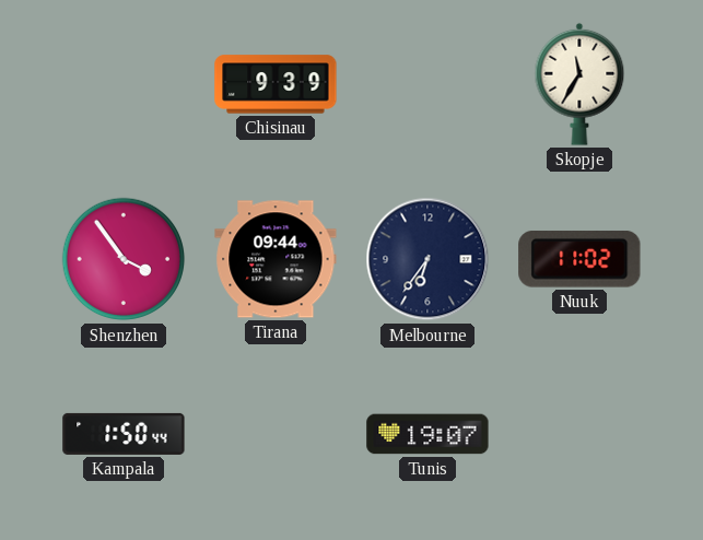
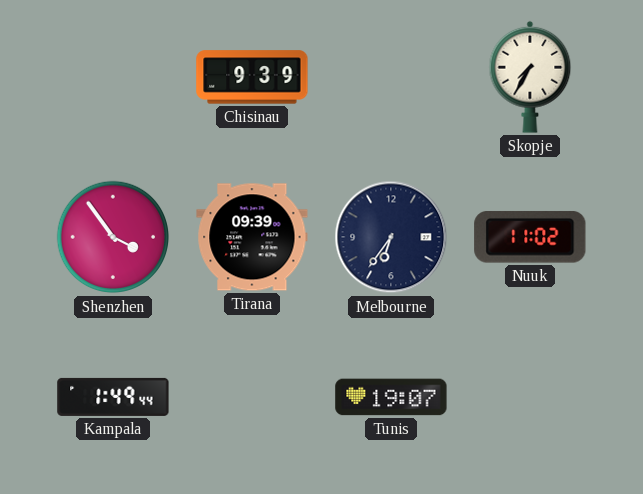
Skopje: 11:35 -> 7:35 (530, 77)
Tirana: 09:44 -> 09:39 (252, 237)
Kampala: 1:50 -> 1:49 (113, 397)
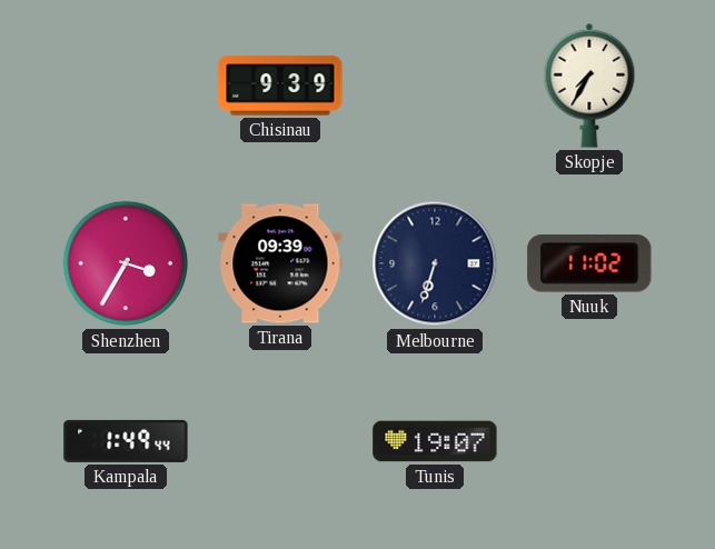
Shenzhen: 3:54 -> 3:35 (126, 263)
Melbourne: 6:36 -> 6:33 (435, 263)
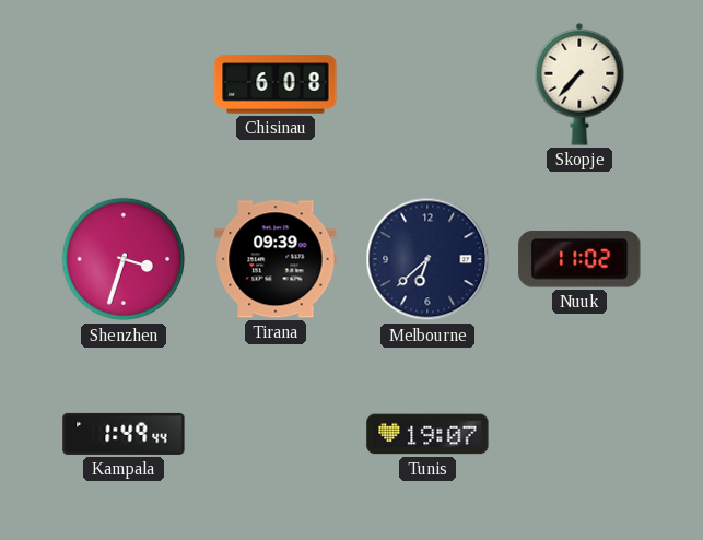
Chisinau: 9:39 -> 6:08 (276, 84)
Skopje: 7:35 -> 7:37 (579, 84)
Shenzhen: 3:35 -> 3:33 (124, 259)
Melbourne: 6:33 -> 6:38 (427, 259)
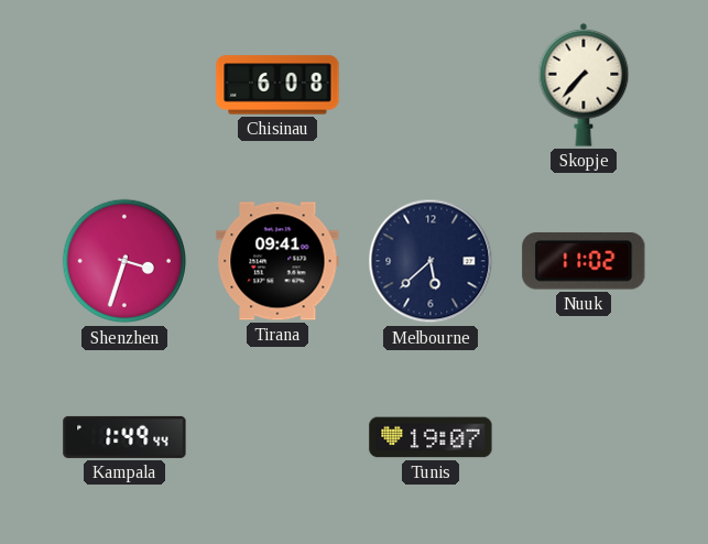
Tirana: 09:39 -> 09:41 (277, 261)
Melbourne: 6:38 -> 5:38 (431, 261)
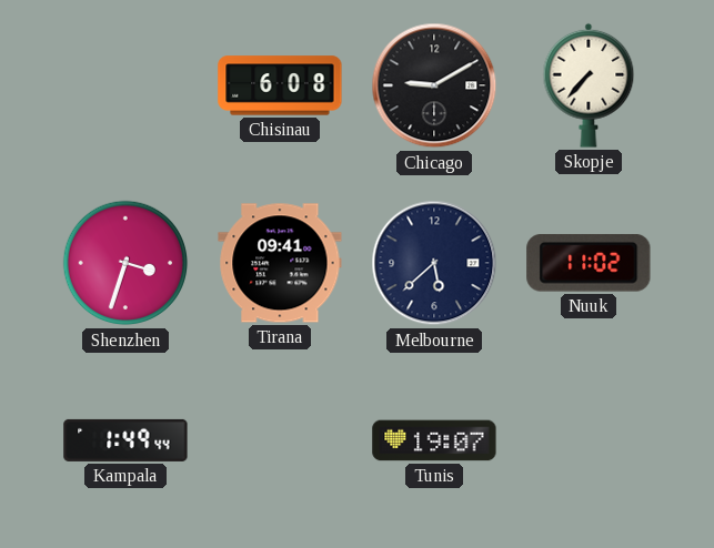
Chicago: none -> 9:10 (434, 85)
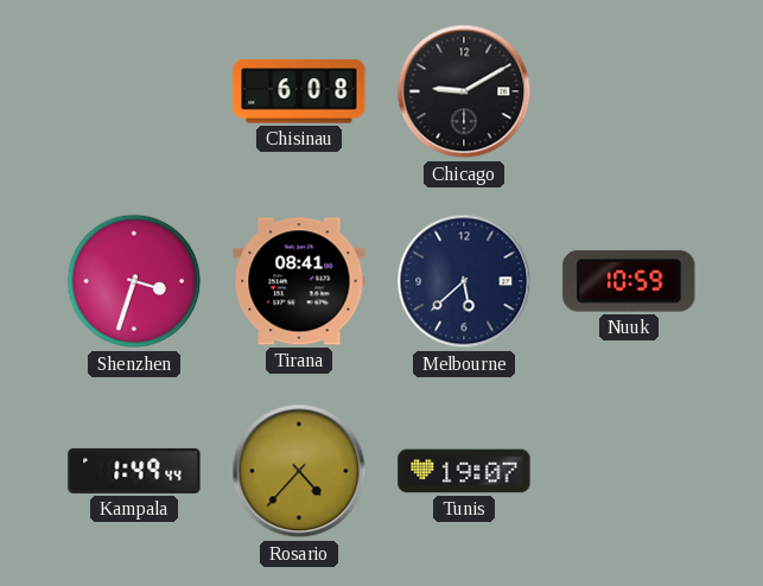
Skopje: 7:37 -> none (589, 85)
Tirana: 09:41 -> 08:41 (299, 281)
Nuuk: 11:02 -> 10:59 (629, 281)
Rosario: none -> 4:37 (299, 471)
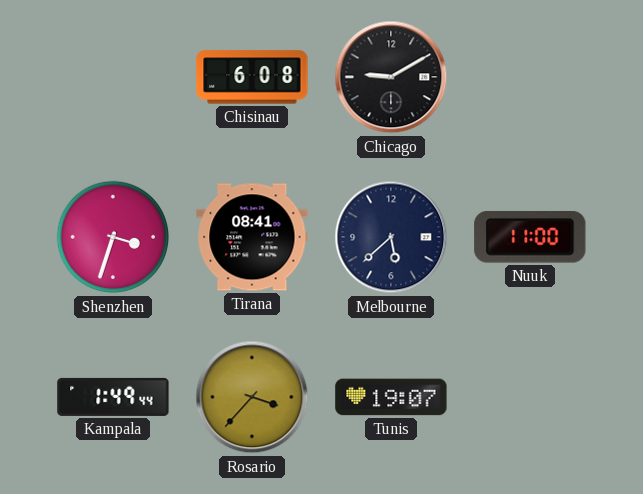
Nuuk: 10:59 -> 11:00 (530, 237)
Rosario: 4:37 -> 3:37 (252, 397)
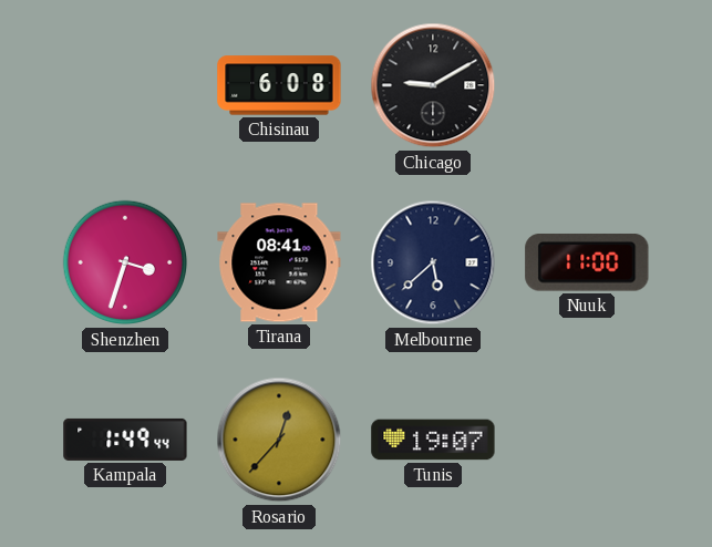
Rosario: 3:37 -> 12:37 (279, 440)
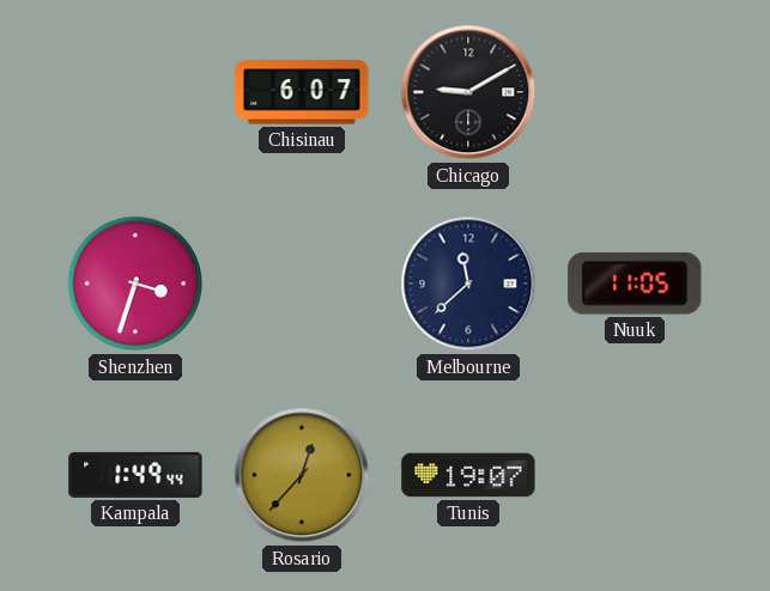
Chisinau: 6:08 -> 6:07 (302, 92)
Tirana: 08:41 -> none (279, 262)
Melbourne: 5:38 -> 11:38 (468, 284)
Nuuk: 11:00 -> 11:05 (635, 284)
